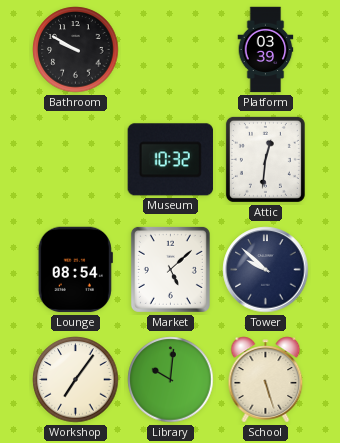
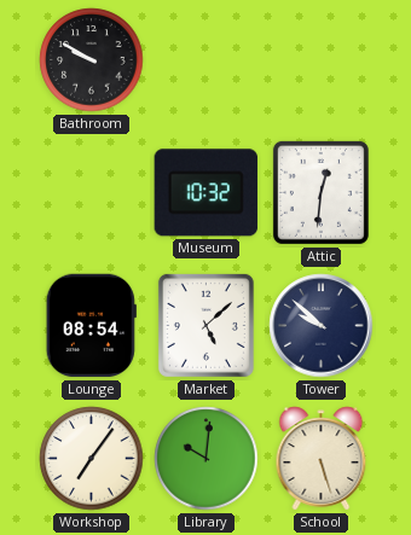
Platform: 03:39 -> none (266, 50)
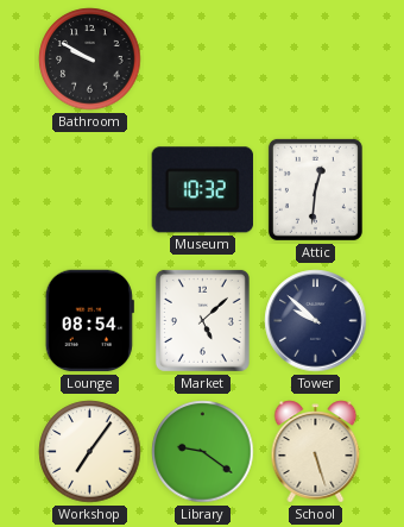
Library: 10:01 -> 9:21 (203, 452)
